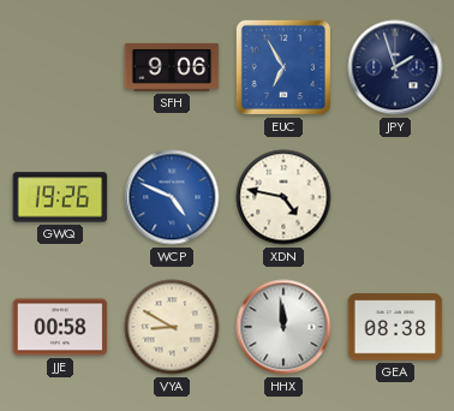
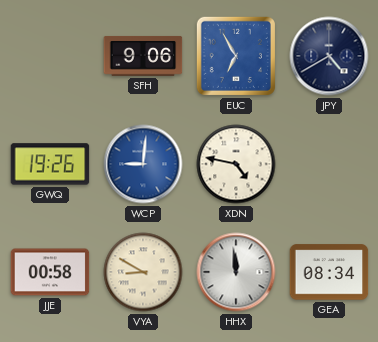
JPY: 1:57 -> 4:40 (329, 56)
WCP: 4:49 -> 9:01 (143, 164)
GEA: 08:38 -> 08:34 (329, 272)
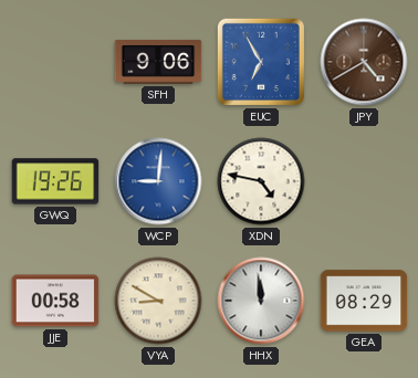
JPY dial: navy -> brown (364, 62)
GEA: 08:34 -> 08:29 (364, 301)
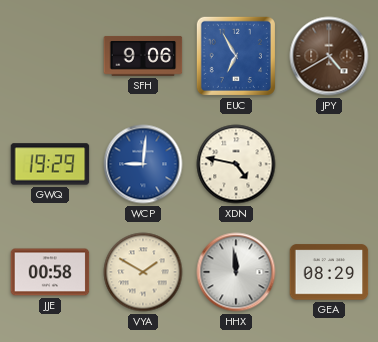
GWQ: 19:26 -> 19:29 (50, 164)
VYA: 8:50 -> 1:50 (143, 272)
